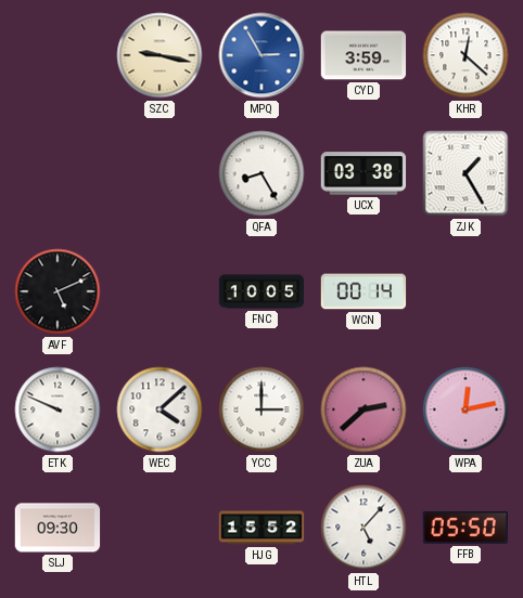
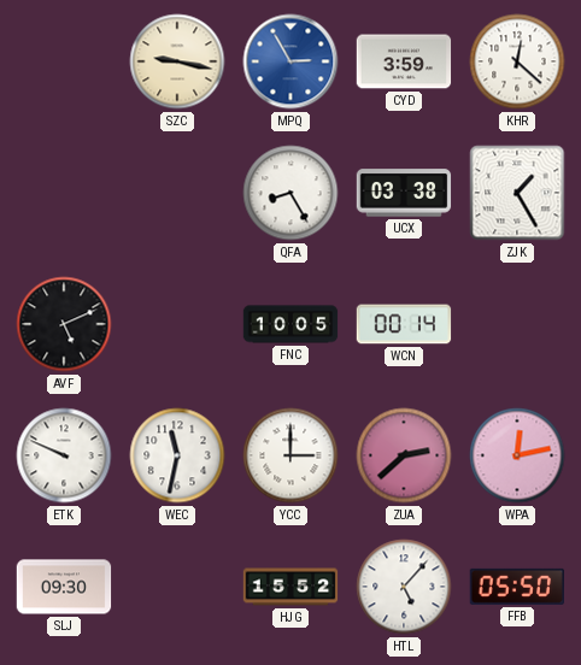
WEC: 4:08 -> 11:32 (177, 455)
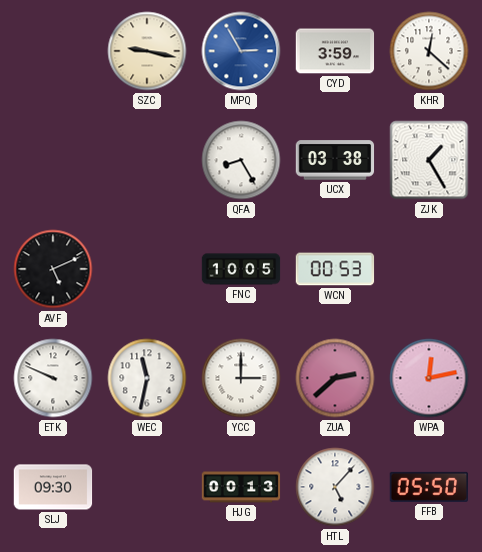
WCN: 00:14 -> 00:53 (335, 269)
HJG: 15:52 -> 00:13 (241, 487)
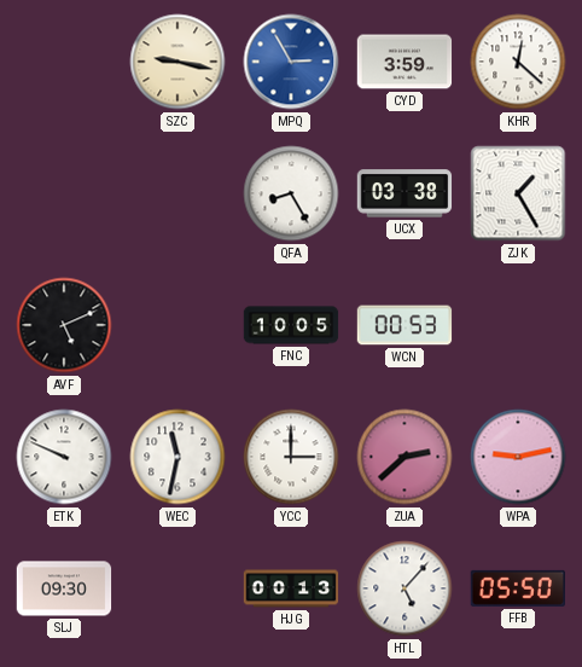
WPA: 12:13 -> 9:13 (518, 457)
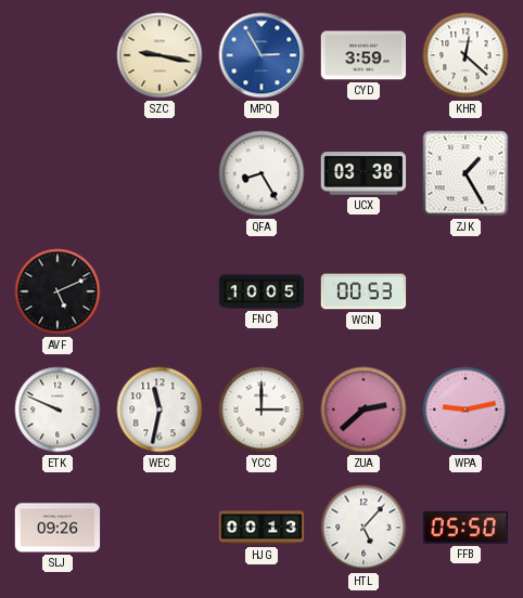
SLJ: 09:30 -> 09:26 (58, 528)
